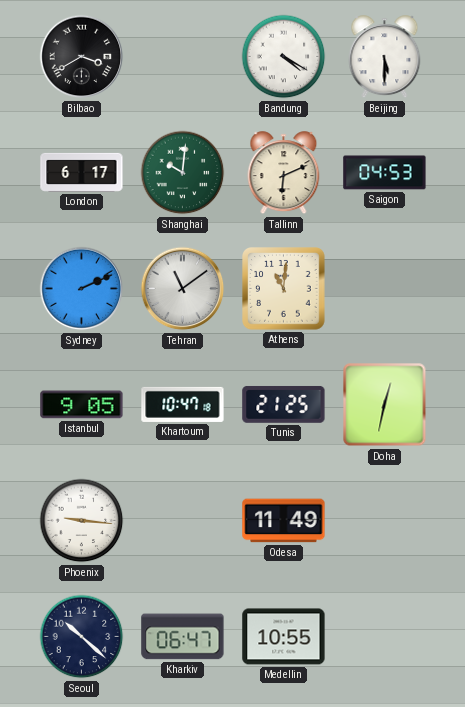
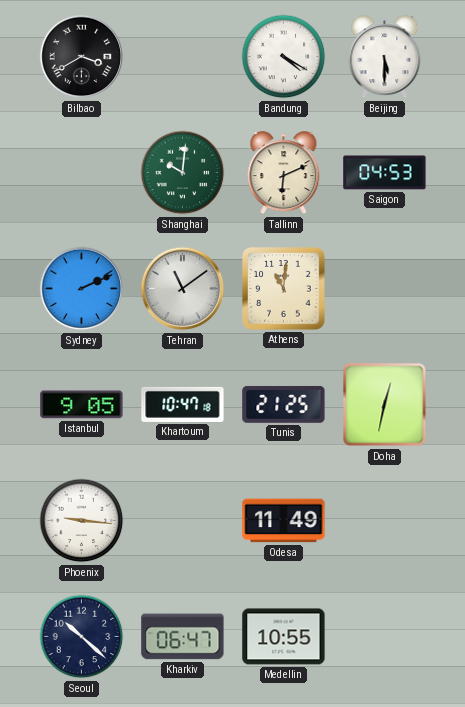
London: 6:17 -> none (82, 172)
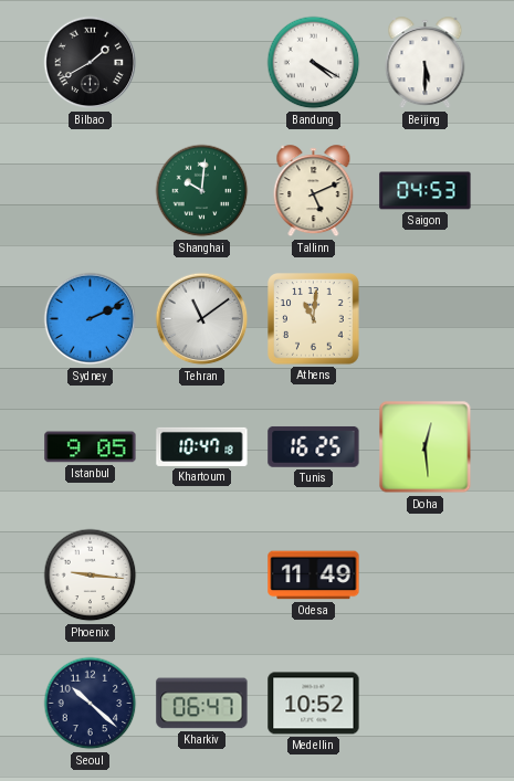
Bilbao: 3:40 -> 1:40 (91, 63)
Tallinn: 6:11 -> 5:11 (314, 191)
Tunis: 21:25 -> 16:25 (314, 446)
Doha: 12:32 -> 12:29 (426, 447)
Medellin: 10:55 -> 10:52 (314, 704)
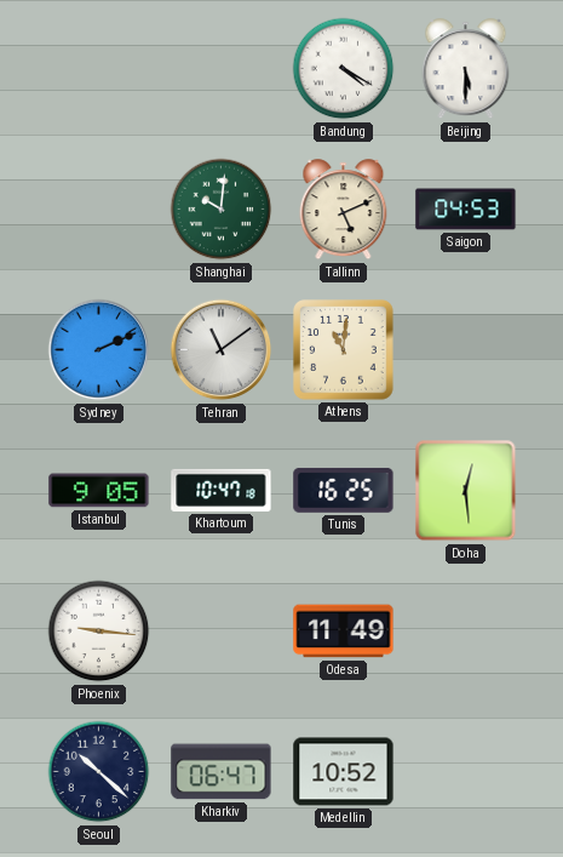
Bilbao: 1:40 -> none (91, 63)
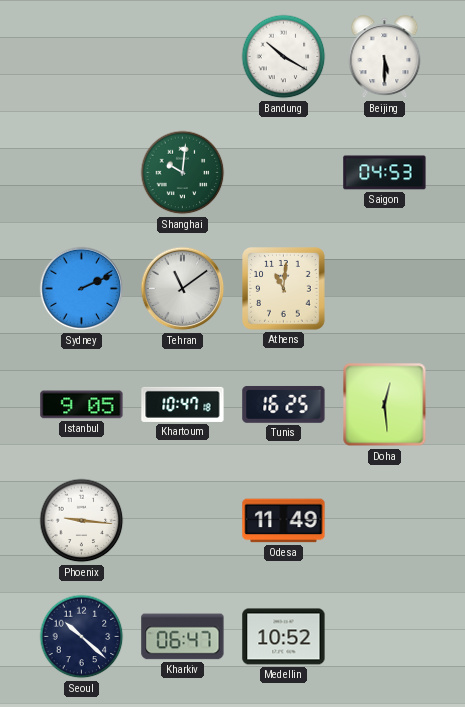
Bandung: 4:20 -> 10:20 (284, 57)
Tallinn: 5:11 -> none (344, 210)
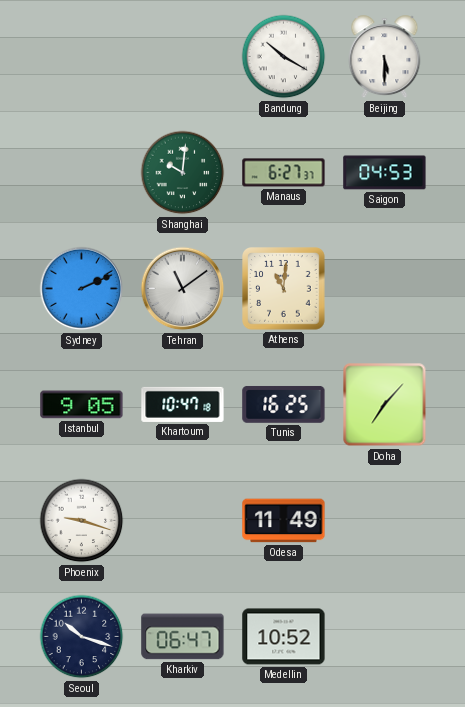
Manaus: none -> 6:27 (284, 173)
Doha: 12:29 -> 7:07 (385, 405)
Phoenix: 9:16 -> 9:18 (82, 521)
Seoul: 10:22 -> 10:18 (82, 637)
